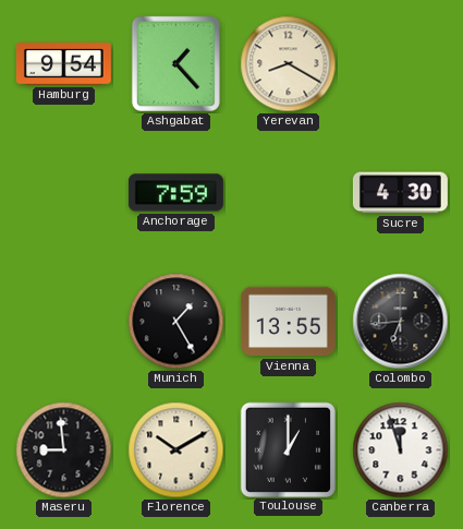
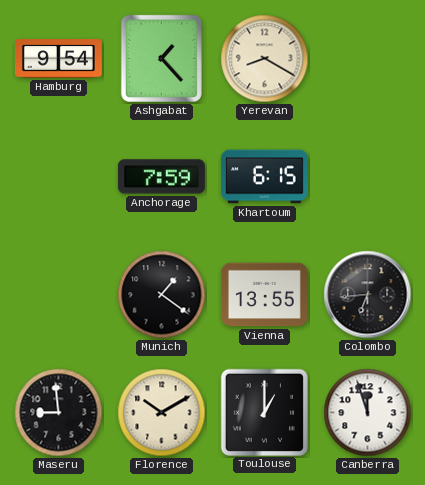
Khartoum: none -> 6:15 (264, 177)
Sucre: 4:30 -> none (400, 193)
Munich: 1:25 -> 1:21 (162, 295)
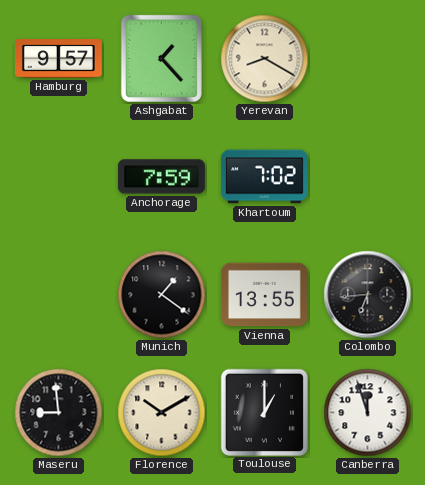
Hamburg: 9:54 -> 9:57 (58, 59)
Khartoum: 6:15 -> 7:02 (264, 177)
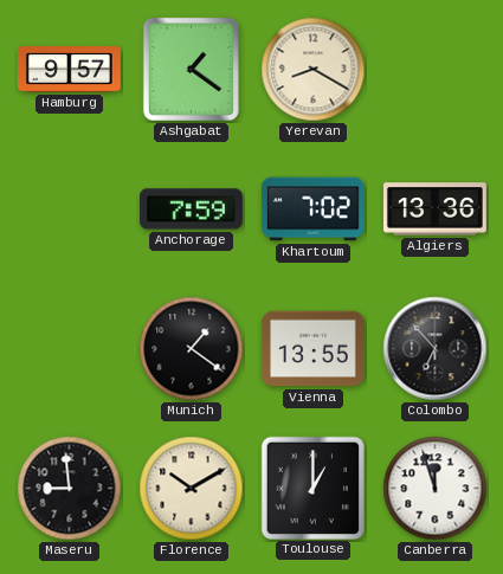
Ashgabat: 1:23 -> 1:21 (191, 69)
Algiers: none -> 13:36 (434, 209)
Colombo: 6:44 -> 6:53 (436, 349)
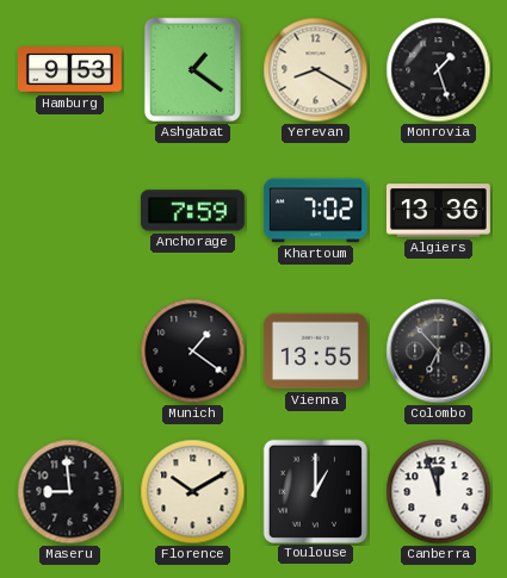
Hamburg: 9:57 -> 9:53 (69, 70)
Monrovia: none -> 1:27 (439, 70)
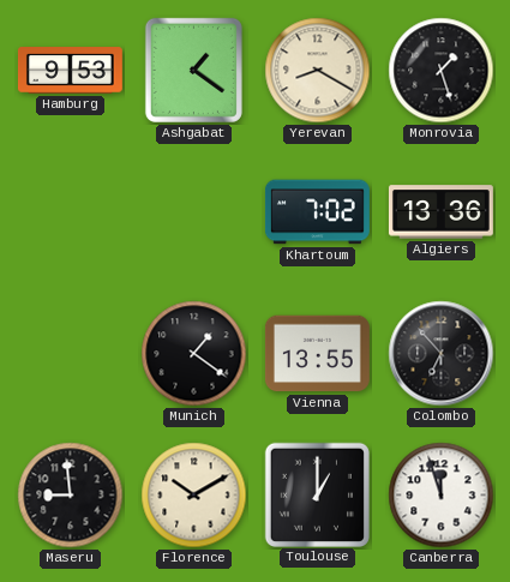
Anchorage: 7:59 -> none (192, 211)
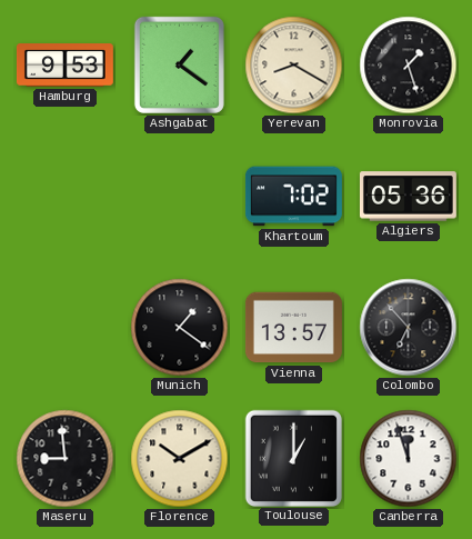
Algiers: 13:36 -> 05:36 (408, 197)
Vienna: 13:55 -> 13:57 (293, 328)
